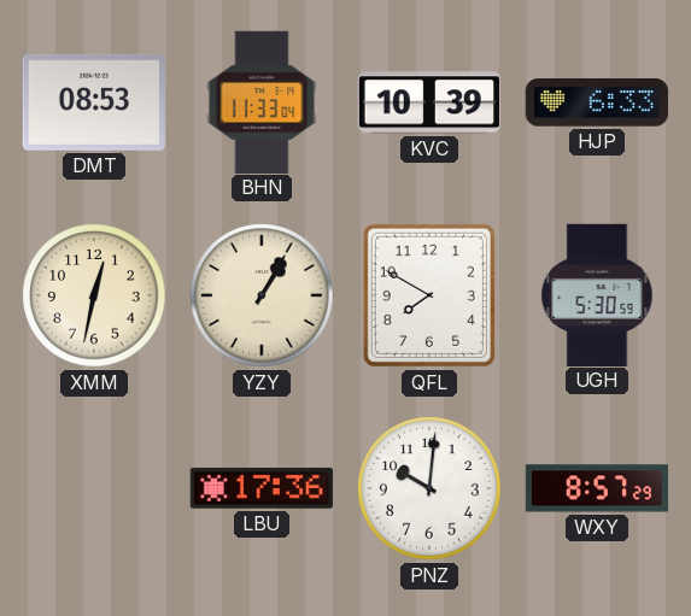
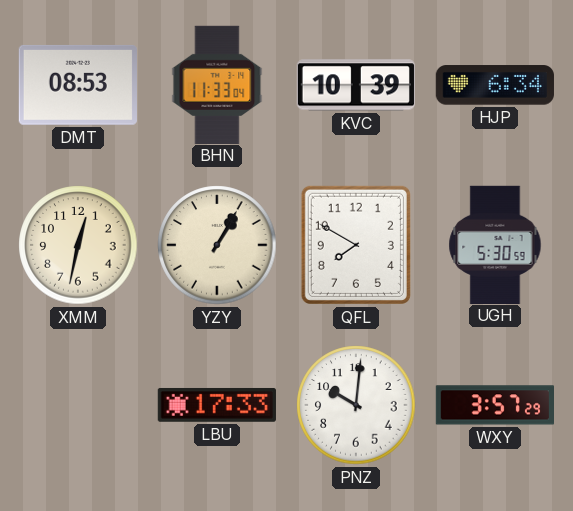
HJP: 6:33 -> 6:34 (495, 85)
LBU: 17:36 -> 17:33 (217, 405)
WXY: 8:57 -> 3:57 (494, 405)
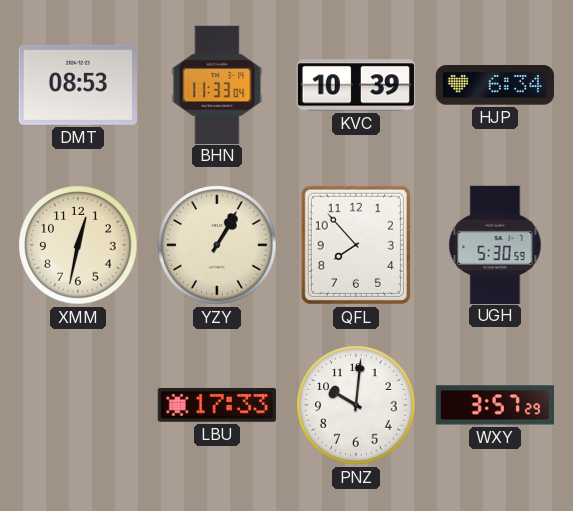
QFL: 7:50 -> 7:53 (356, 245)
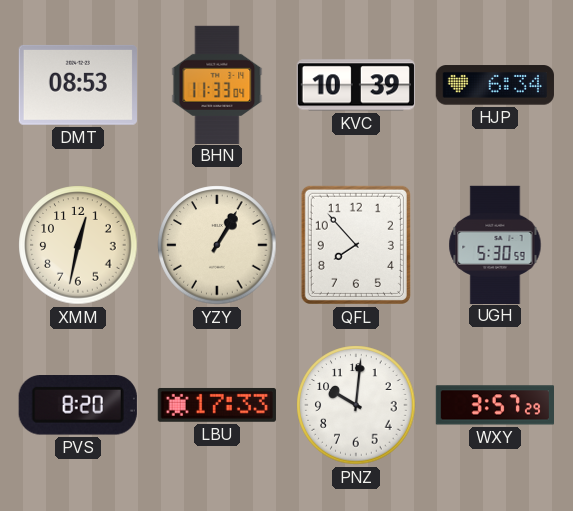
PVS: none -> 8:20 (78, 406)
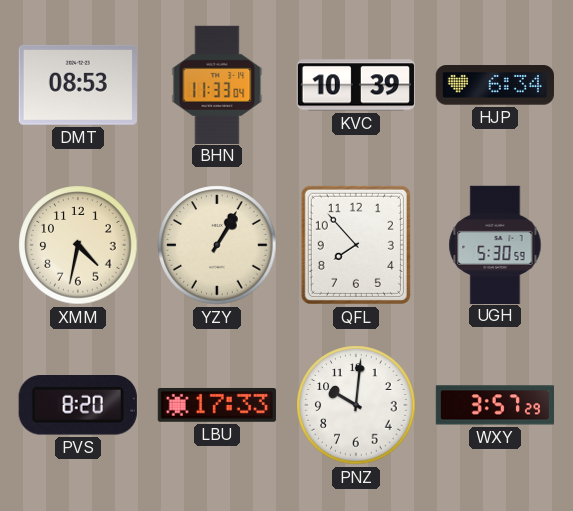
XMM: 12:32 -> 4:32 (78, 245)
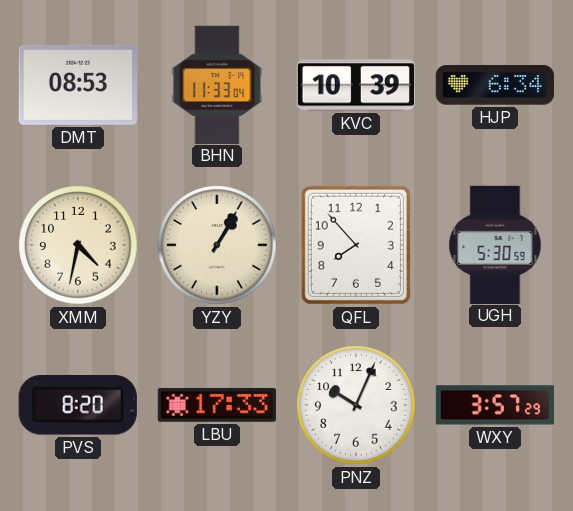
PNZ: 10:01 -> 10:04 (356, 405)
